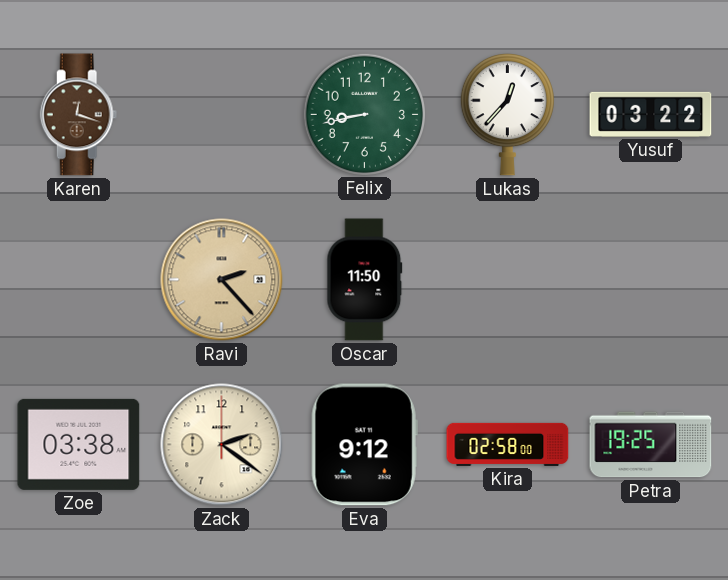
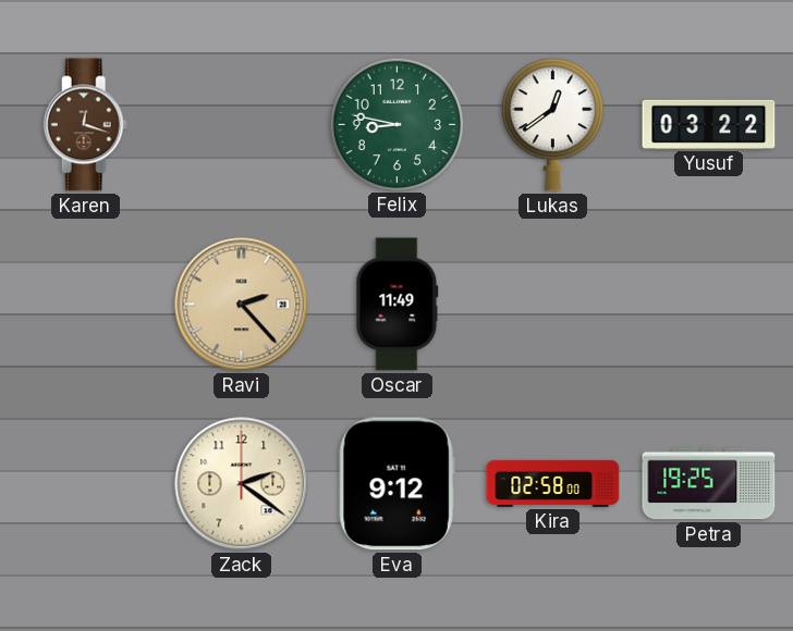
Felix: 8:43 -> 8:47 (396, 124)
Lukas: 12:37 -> 12:39 (552, 124)
Oscar: 11:50 -> 11:49 (398, 305)
Zoe: 03:38 -> none (79, 444)
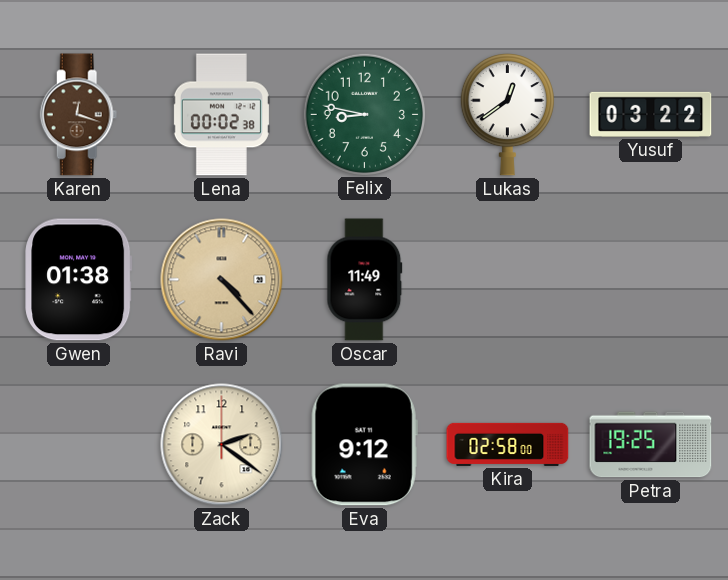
Lena: none -> 00:02 (221, 115)
Gwen: none -> 01:38 (79, 280)
Ravi: 2:23 -> 4:23 (222, 280)
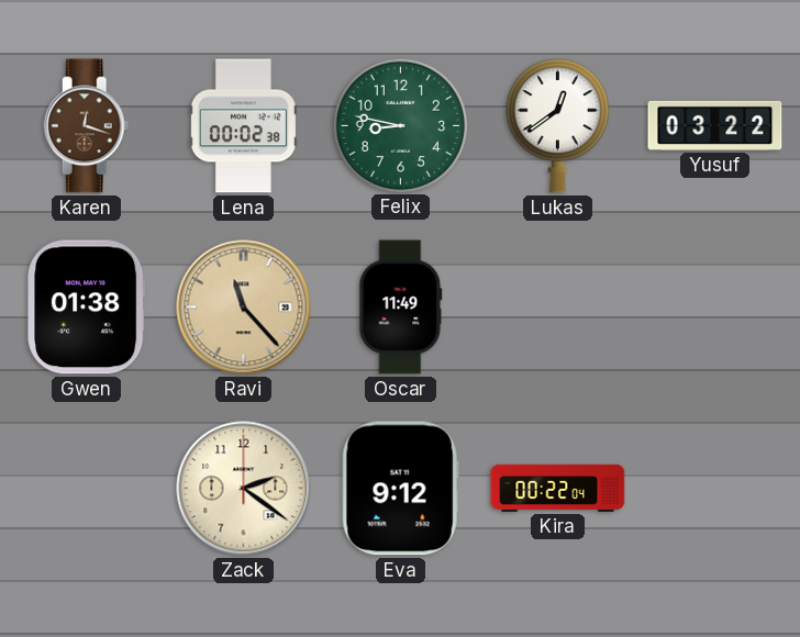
Ravi: 4:23 -> 11:23 (244, 308)
Kira: 02:58 -> 00:22 (558, 488)
Petra: 19:25 -> none (651, 445)
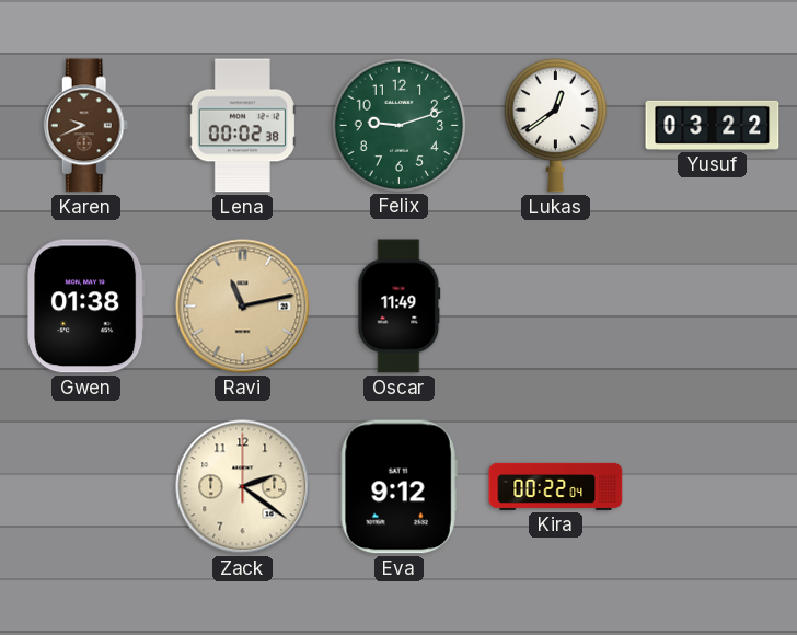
Karen: 12:18 -> 9:41 (86, 126)
Felix: 8:47 -> 9:12 (399, 125)
Ravi: 11:23 -> 11:13 (243, 307)
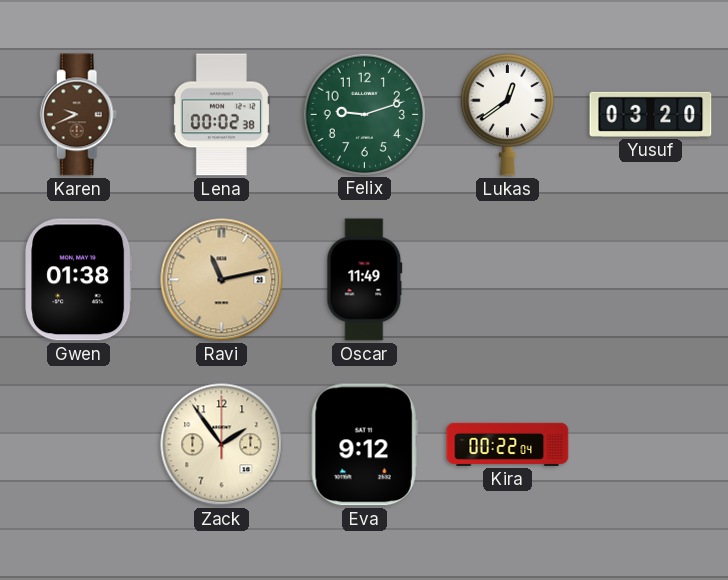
Yusuf: 03:22 -> 03:20 (651, 114)
Zack: 2:21 -> 1:54 (222, 445)
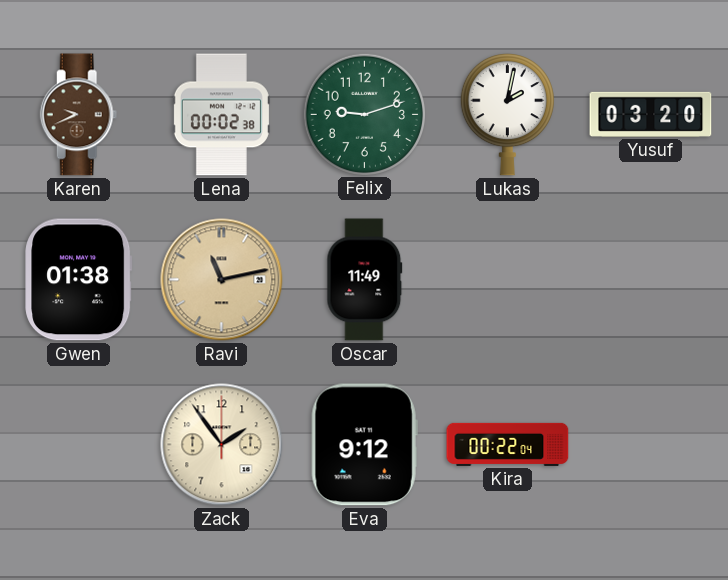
Lukas: 12:39 -> 2:02 (507, 114)
